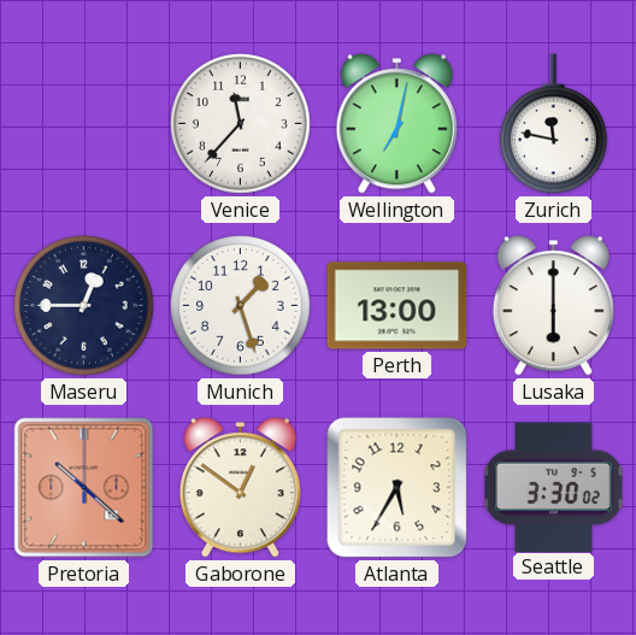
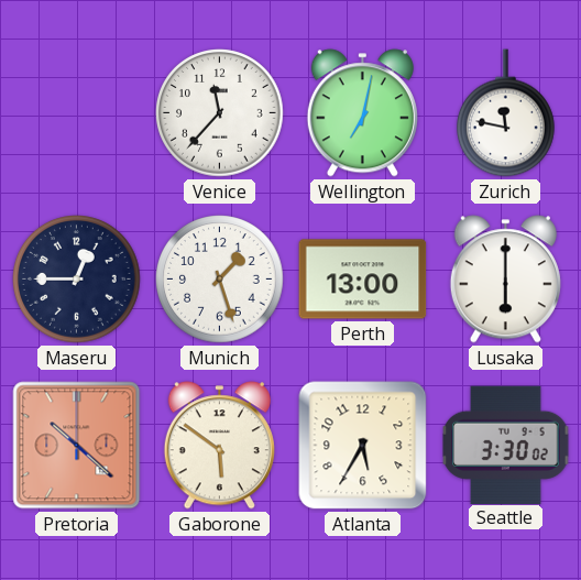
Gaborone: 12:51 -> 5:51 (219, 446)
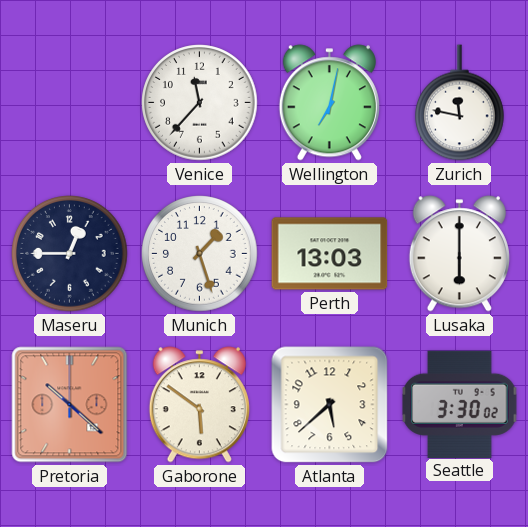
Perth: 13:00 -> 13:03 (330, 254)
Atlanta: 5:35 -> 5:38 (330, 405)
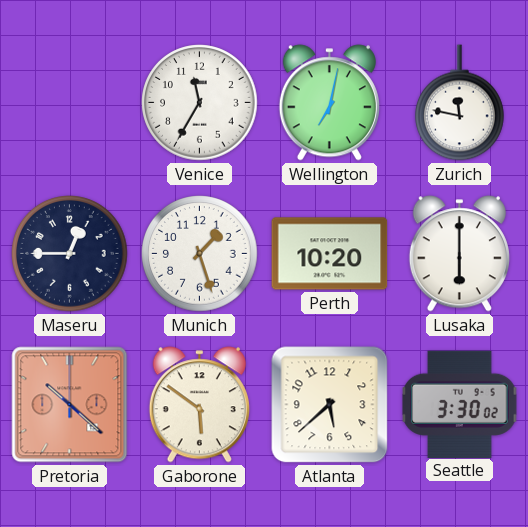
Venice: 11:37 -> 11:35 (200, 103)
Perth: 13:03 -> 10:20 (330, 254)
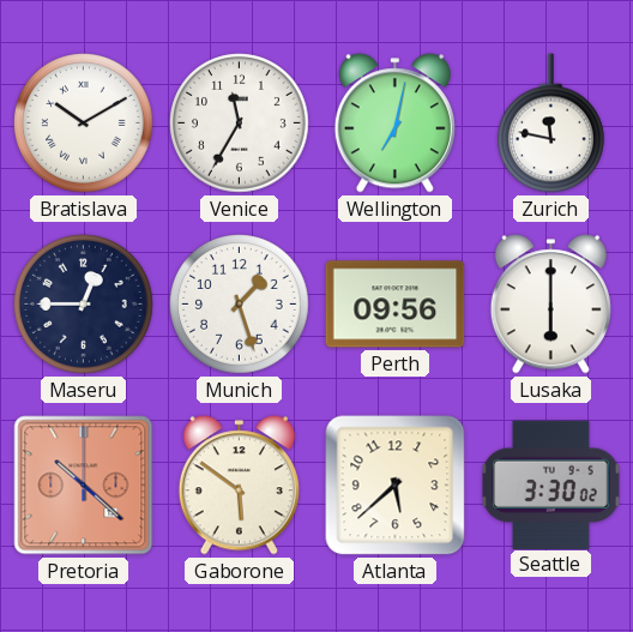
Bratislava: none -> 10:10 (84, 124)
Perth: 10:20 -> 09:56 (396, 305)
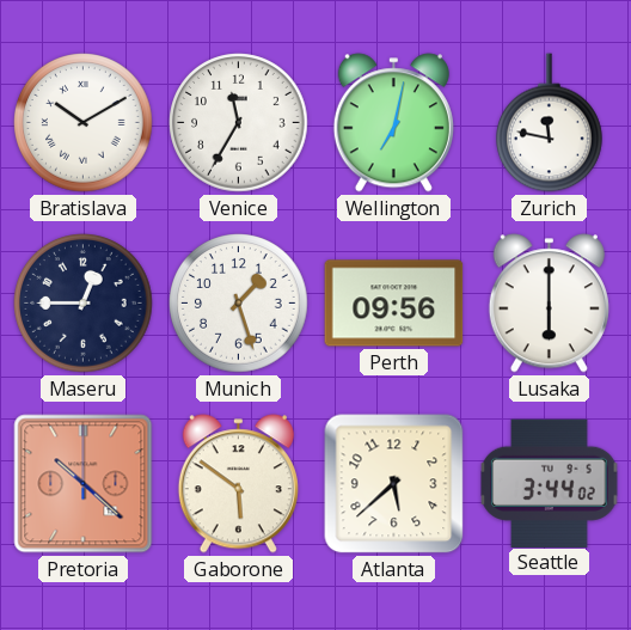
Seattle: 3:30 -> 3:44 (550, 483)
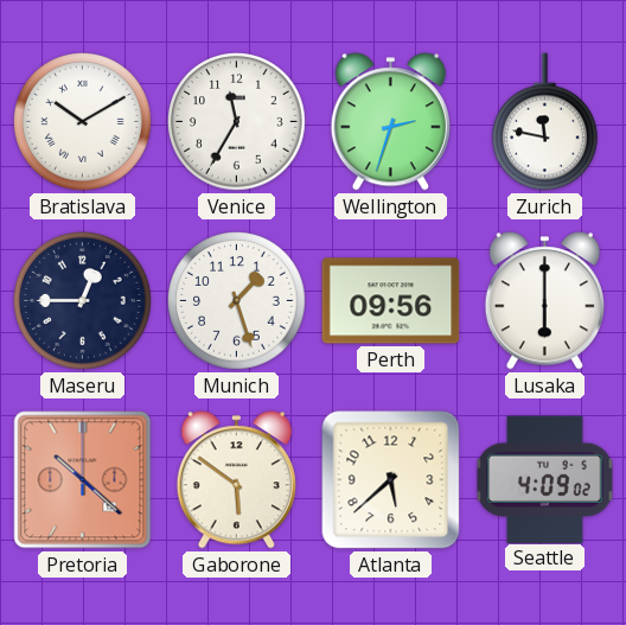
Wellington: 7:02 -> 2:33 (390, 122)
Seattle: 3:44 -> 4:09 (545, 479)
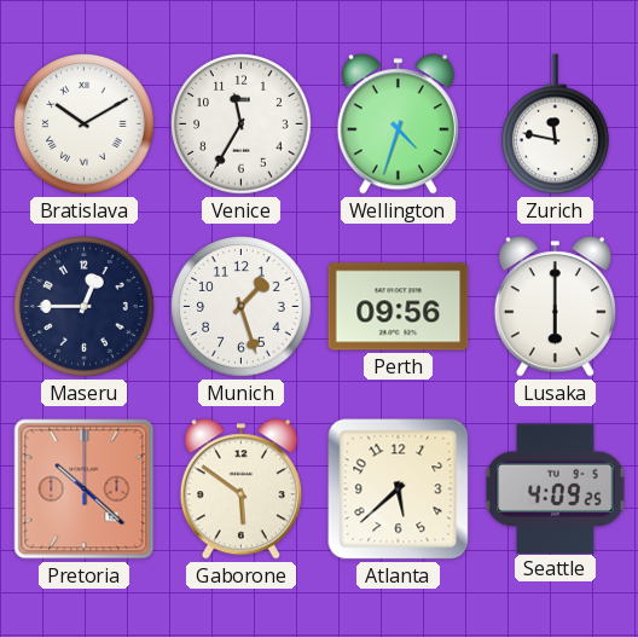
Wellington: 2:33 -> 4:33 (398, 124)
Seattle: 4:09:02 -> 4:09:25 (556, 488)
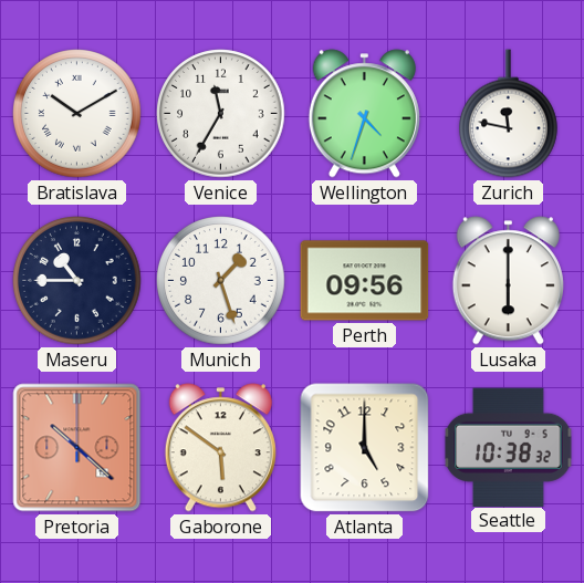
Maseru: 12:45 -> 10:45 (77, 281)
Atlanta: 5:38 -> 5:00 (365, 448)
Seattle: 4:09 -> 10:38 (509, 447)
